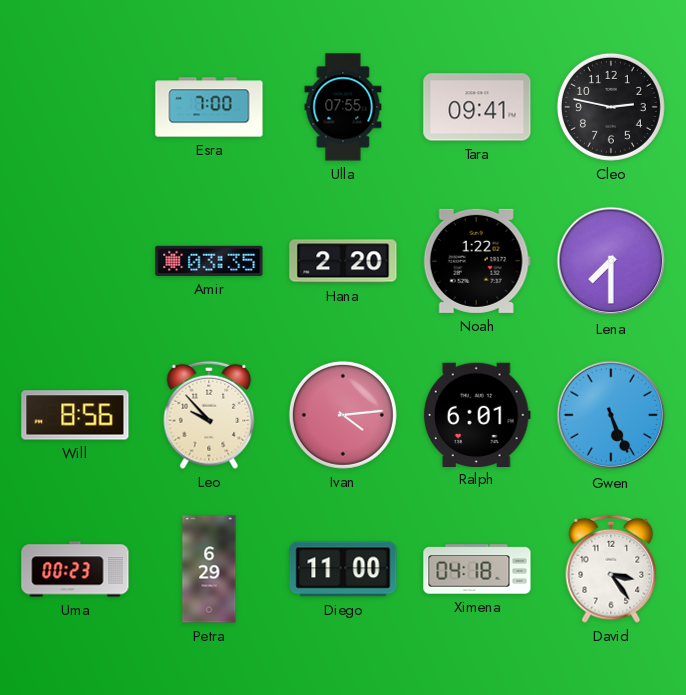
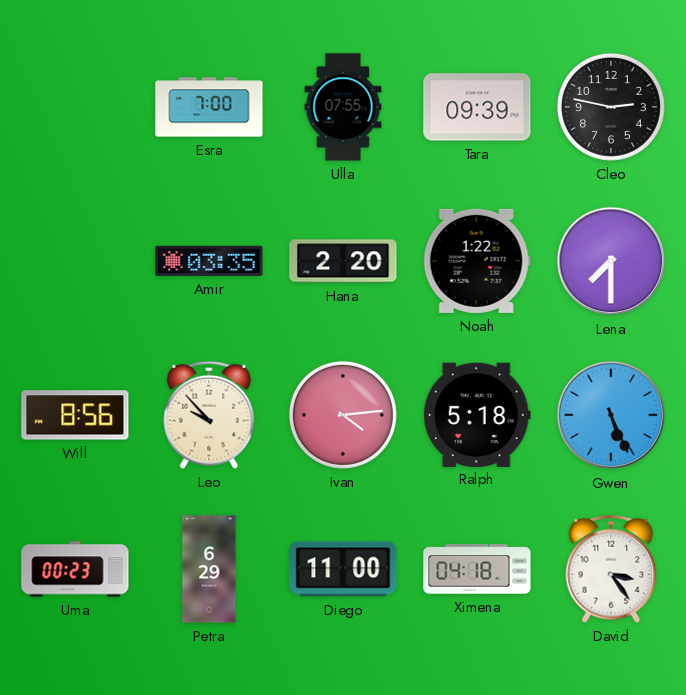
Tara: 09:41 -> 09:39 (477, 107)
Ralph: 6:01 -> 5:18 (477, 414)
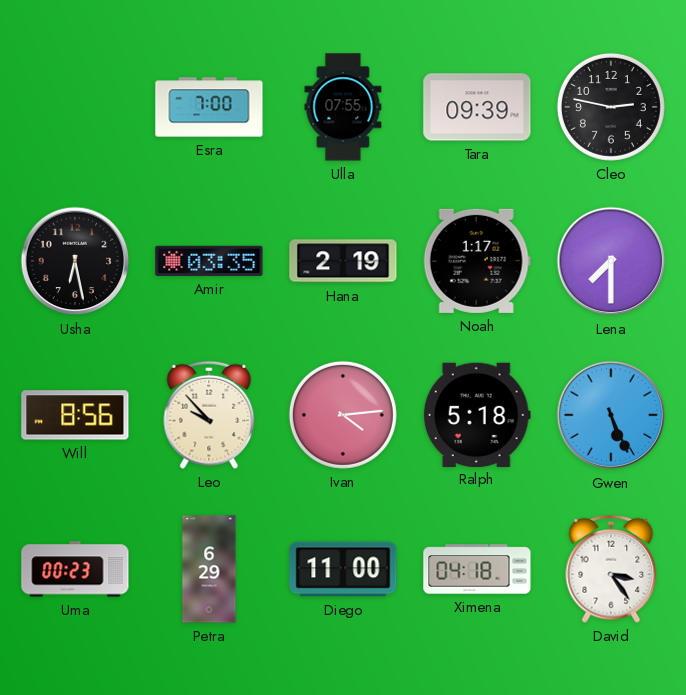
Usha: none -> 6:28 (75, 261)
Hana: 2:20 -> 2:19 (343, 261)
Noah: 1:22 -> 1:17 (477, 261)
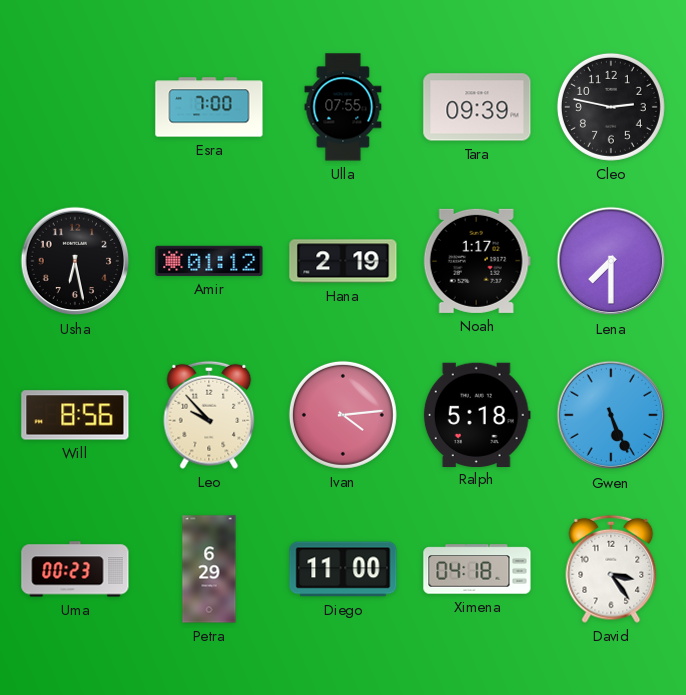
Amir: 03:35 -> 01:12 (209, 261)
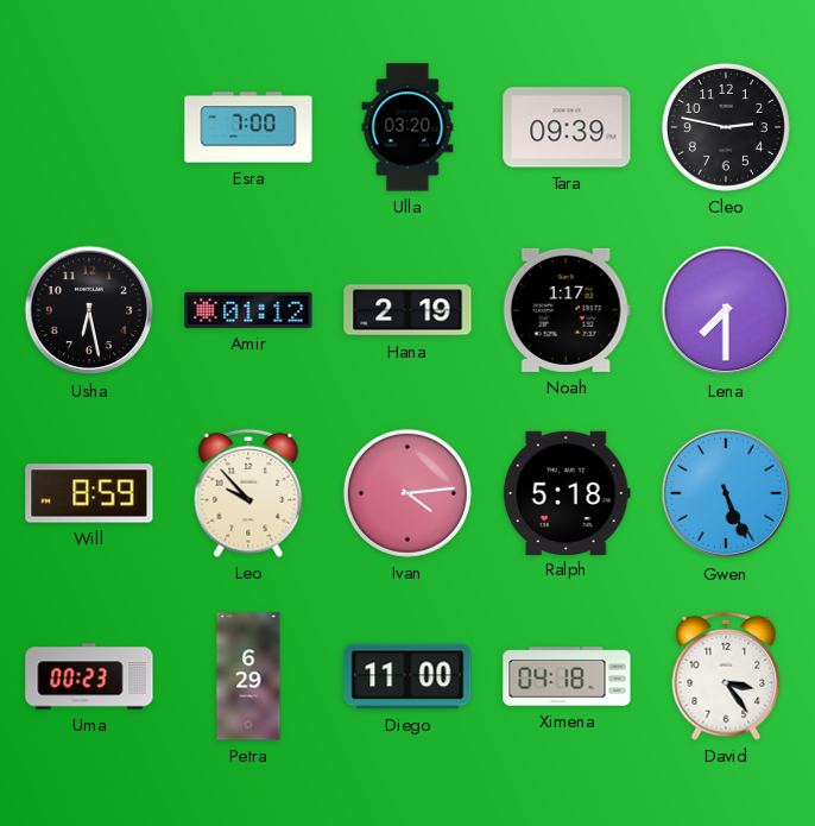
Ulla: 07:55 -> 03:20 (407, 127)
Will: 8:56 -> 8:59 (89, 493)
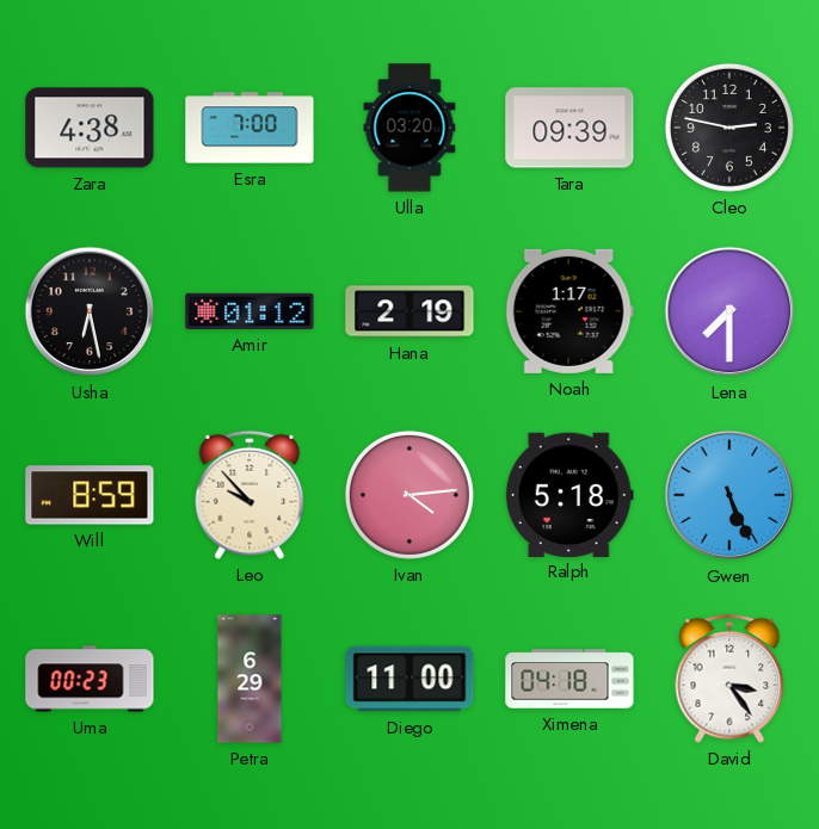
Zara: none -> 4:38 (90, 128)
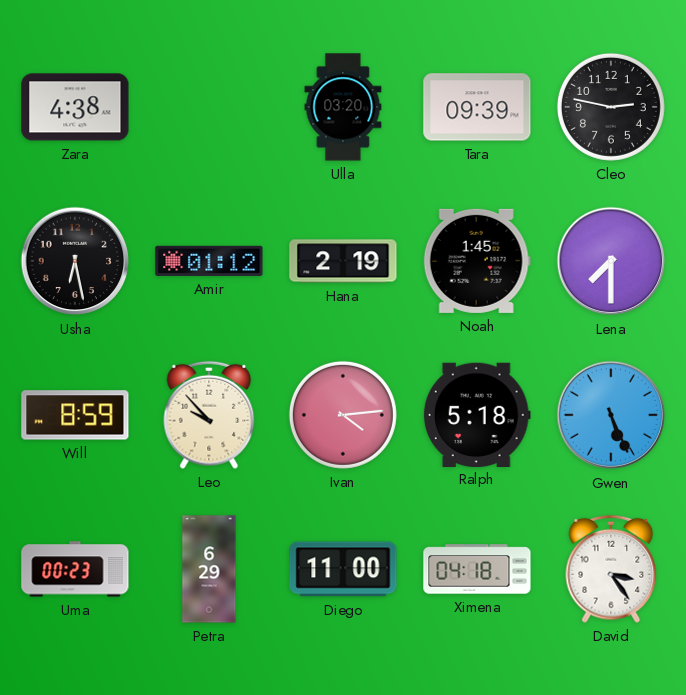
Esra: 7:00 -> none (250, 128)
Noah: 1:17 -> 1:45 (477, 261)
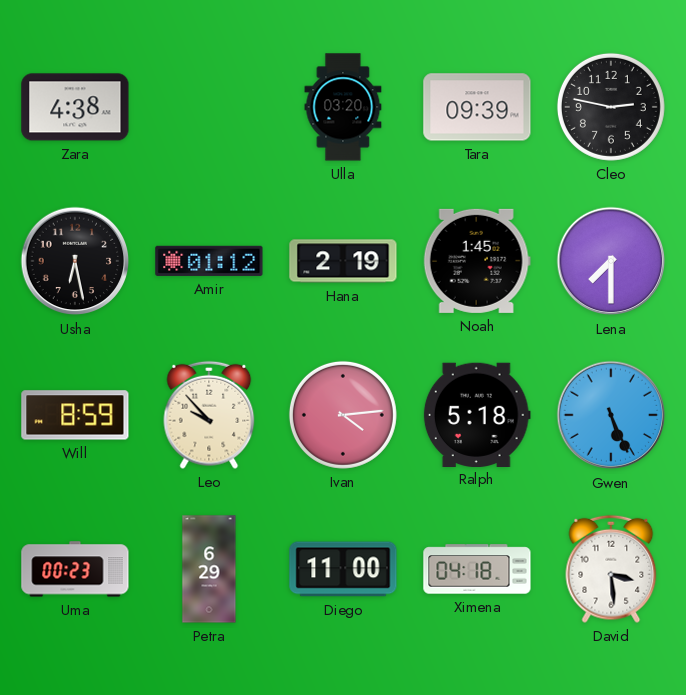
David: 3:24 -> 3:29 (611, 569)
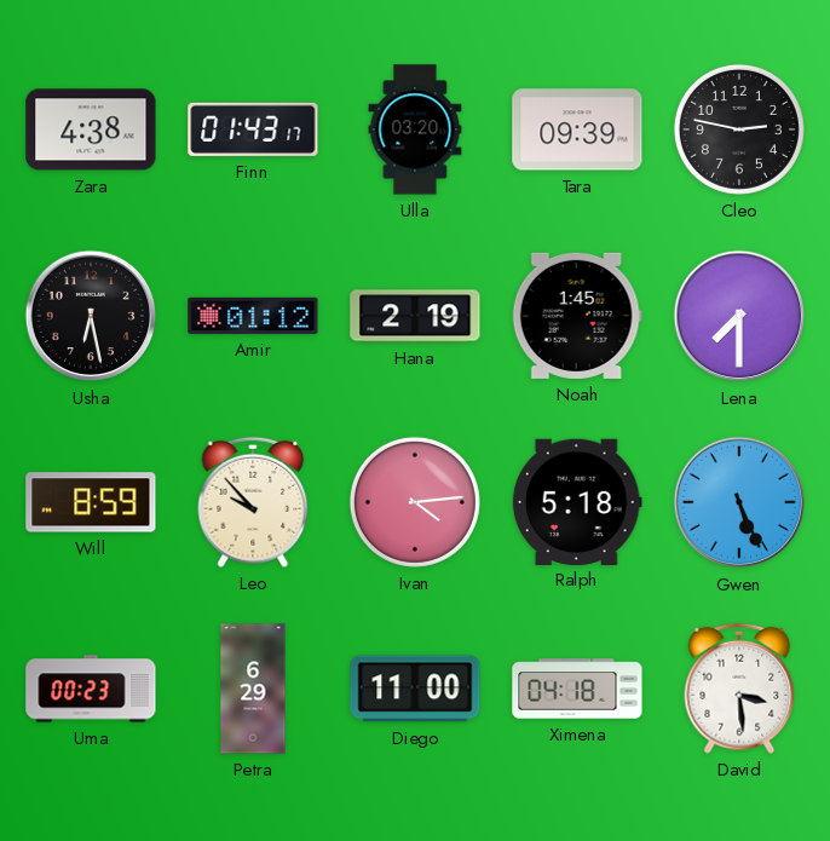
Finn: none -> 01:43 (253, 129)
